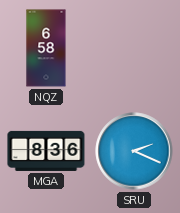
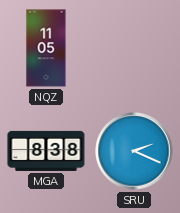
NQZ: 6:58 -> 11:05 (46, 48)
MGA: 8:36 -> 8:38 (46, 151)
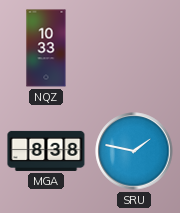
NQZ: 11:05 -> 10:33 (46, 48)
SRU: 2:19 -> 1:47 (134, 151)
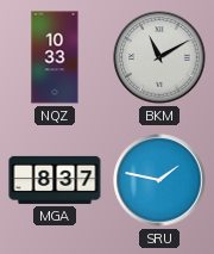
BKM: none -> 11:10 (159, 57)
MGA: 8:38 -> 8:37 (55, 180)
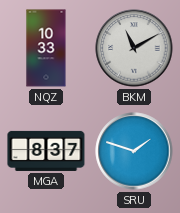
SRU: 1:47 -> 1:48 (134, 151)
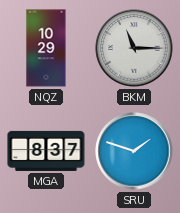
NQZ: 10:33 -> 10:29 (46, 48)
BKM: 11:10 -> 11:15 (134, 48)
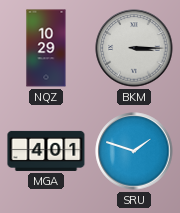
BKM: 11:15 -> 3:15 (134, 48)
MGA: 8:37 -> 4:01 (46, 151)
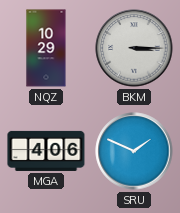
MGA: 4:01 -> 4:06 (46, 151)
SRU: 1:48 -> 1:49 (134, 151)
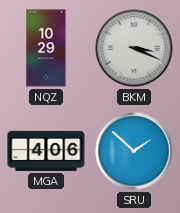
BKM: 3:15 -> 3:19 (134, 48)
SRU: 1:49 -> 1:52 (134, 151)
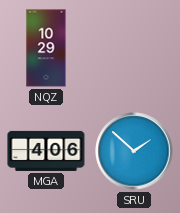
BKM: 3:19 -> none (134, 48)
